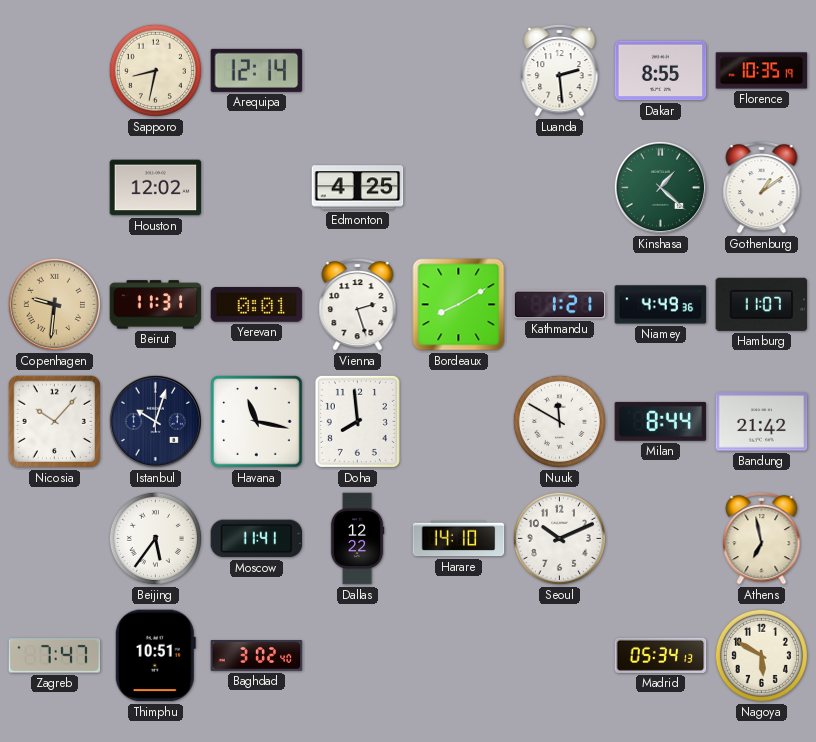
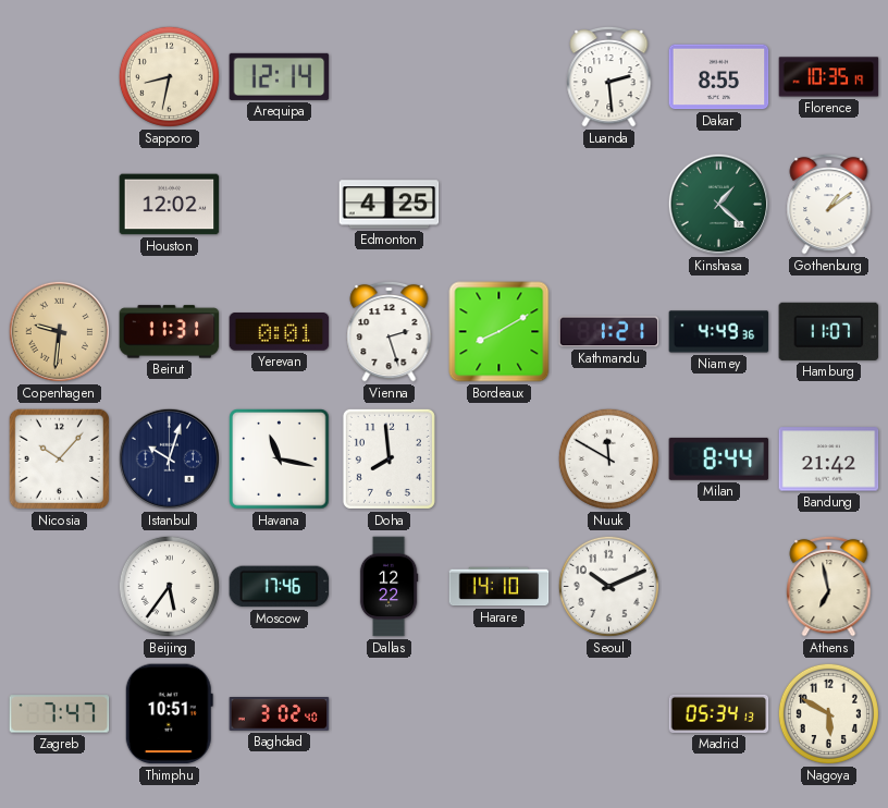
Moscow: 11:41 -> 17:46 (280, 587)
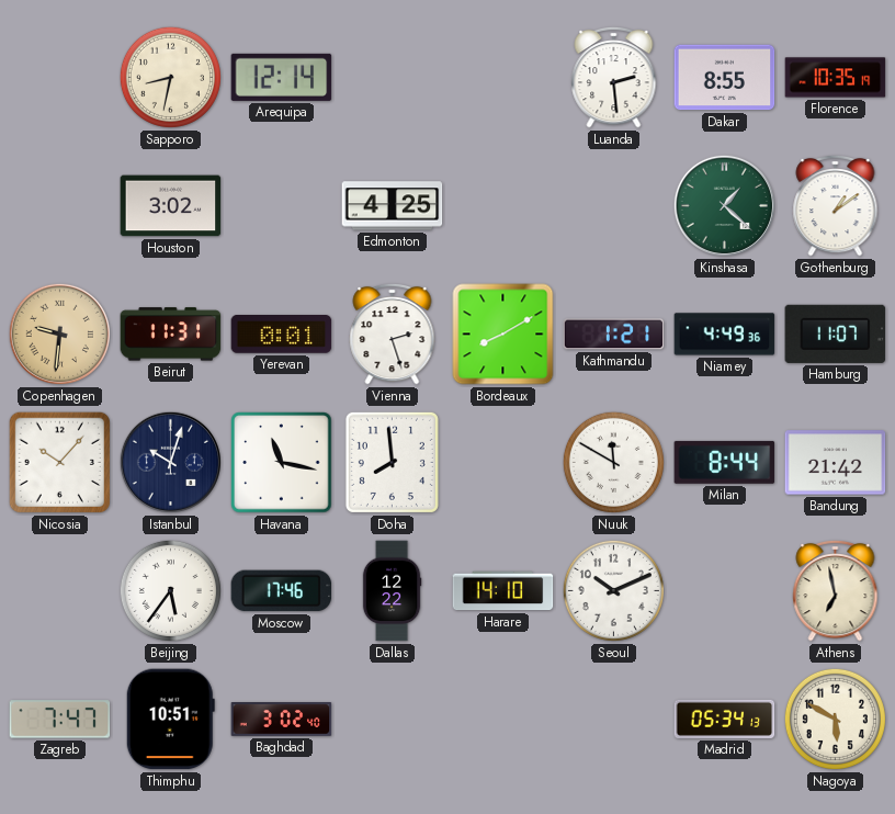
Houston: 12:02 -> 3:02 (171, 206)
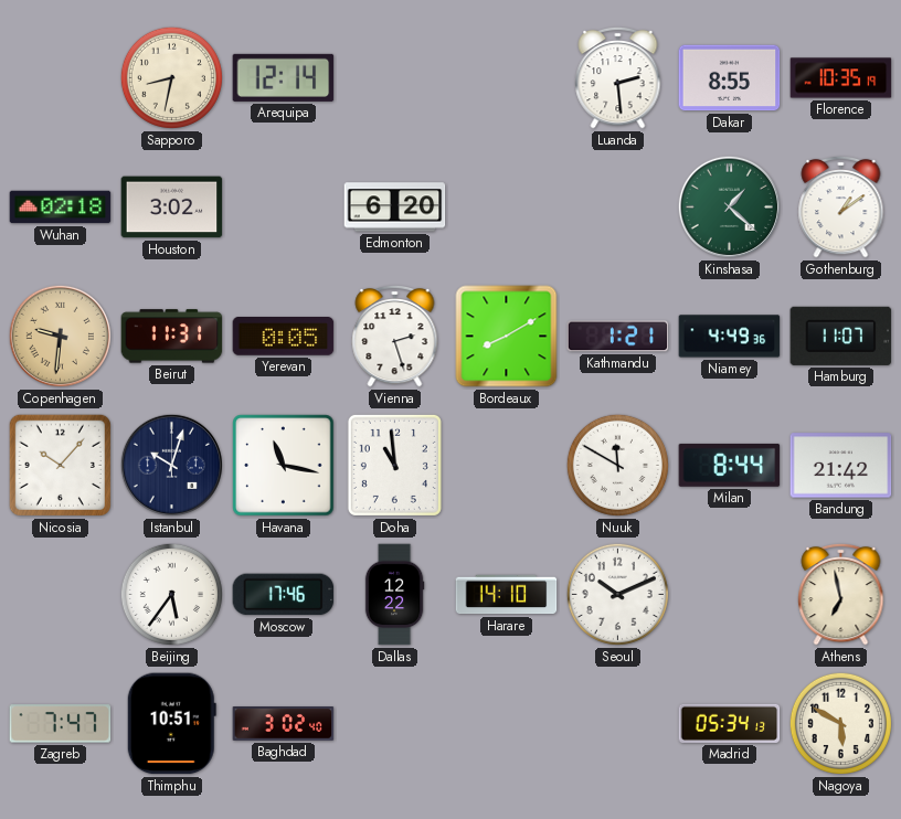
Wuhan: none -> 02:18 (61, 208)
Edmonton: 4:25 -> 6:20 (395, 208)
Yerevan: 0:01 -> 0:05 (284, 337)
Doha: 7:59 -> 10:59 (394, 465)
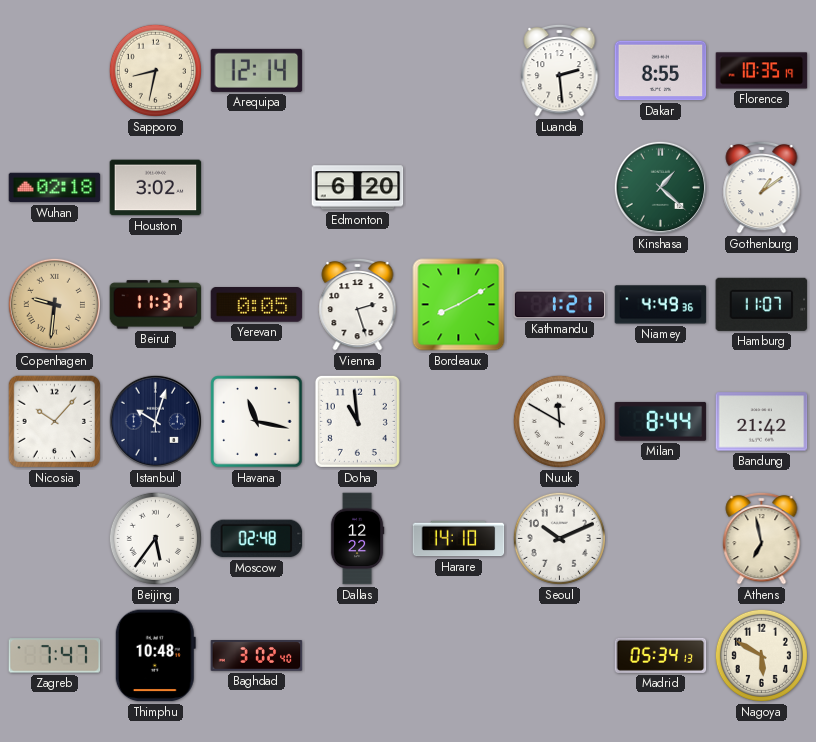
Moscow: 17:46 -> 02:48 (257, 539)
Thimphu: 10:51 -> 10:48 (155, 656)
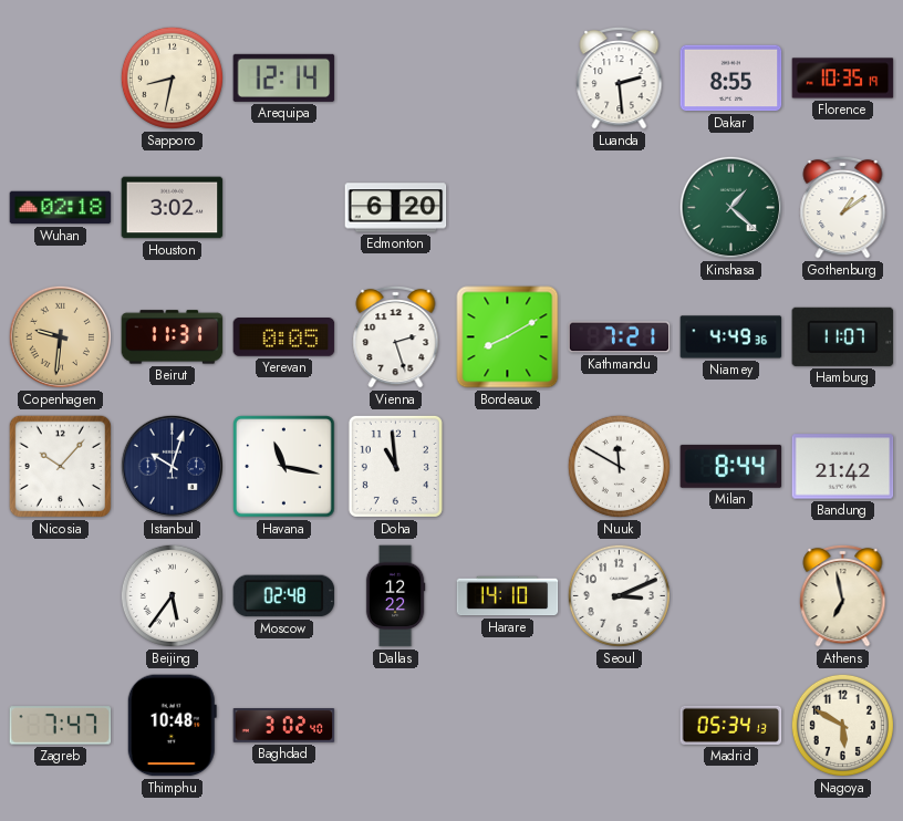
Kathmandu: 1:21 -> 7:21 (620, 337)
Seoul: 10:11 -> 3:11 (619, 595)
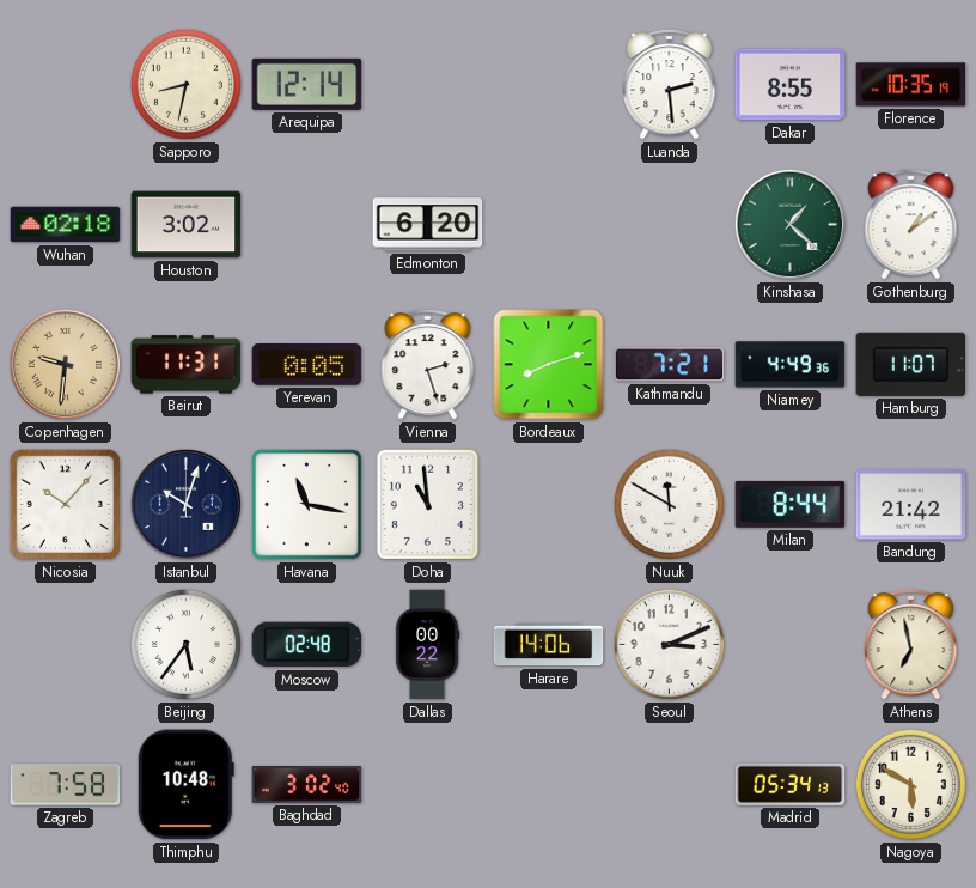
Bordeaux: 8:10 -> 8:12 (549, 365)
Dallas: 12:22 -> 00:22 (427, 645)
Harare: 14:10 -> 14:06 (549, 645)
Zagreb: 7:47 -> 7:58 (66, 785)
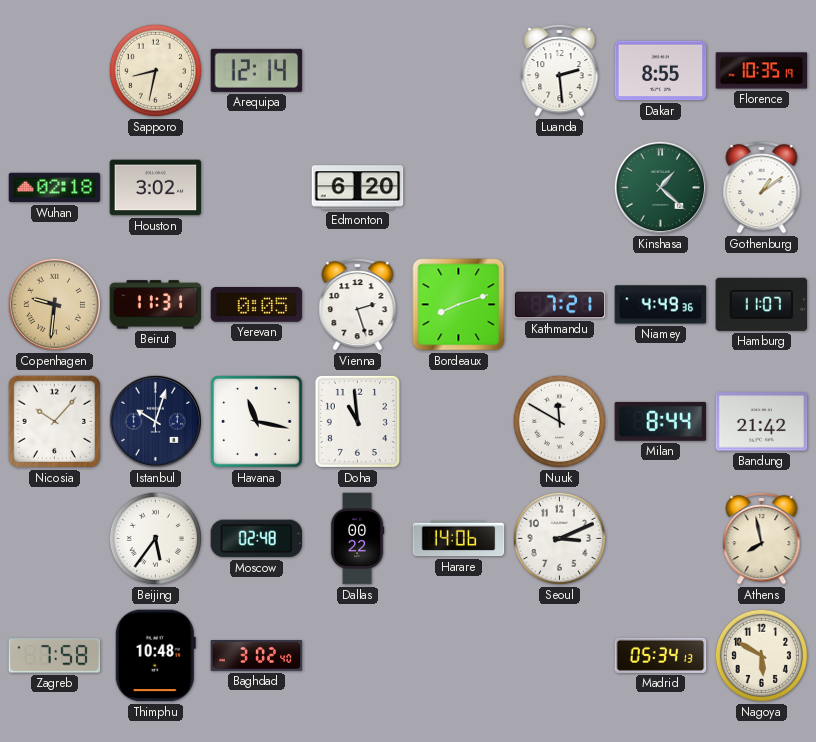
Athens: 6:58 -> 7:58 (762, 538)
